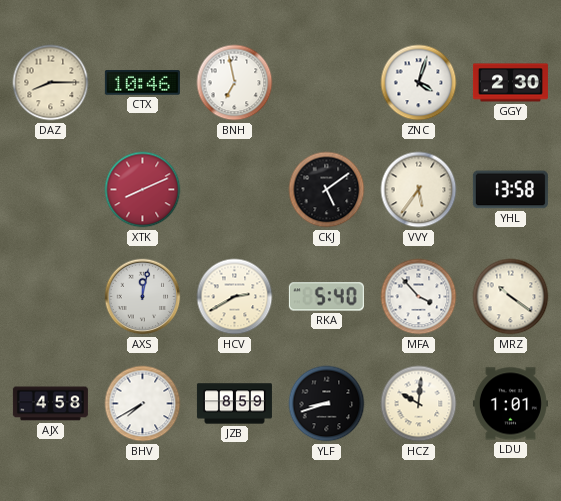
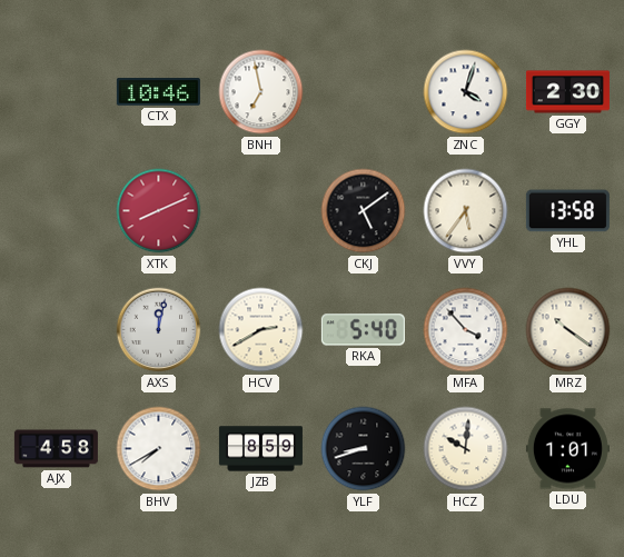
DAZ: 8:15 -> none (51, 83)
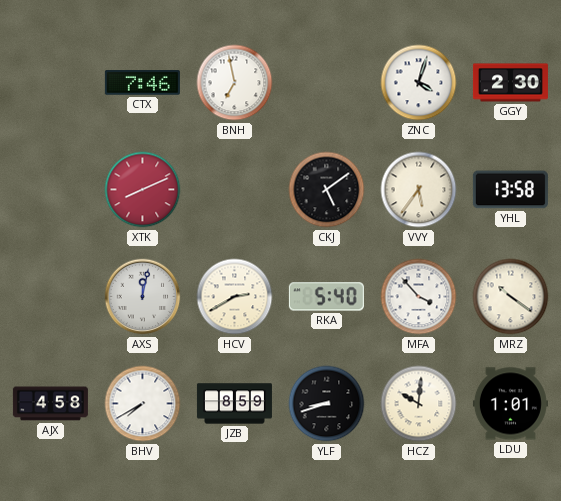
CTX: 10:46 -> 7:46 (142, 83)
